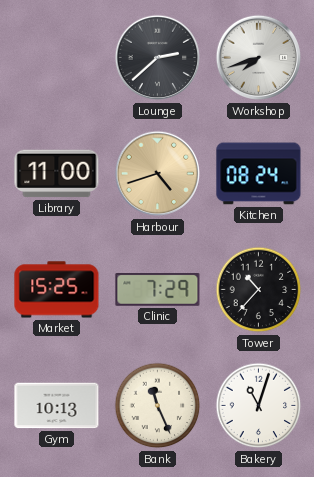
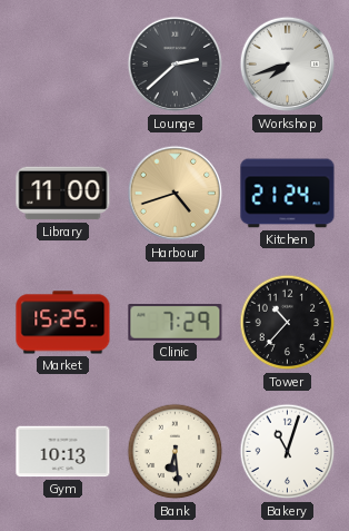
Kitchen: 08:24 -> 21:24 (288, 194)
Bank: 11:26 -> 6:29 (176, 452)
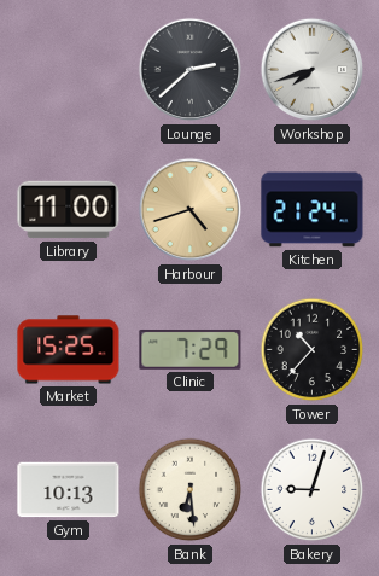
Bakery: 11:03 -> 9:03 (313, 490)
